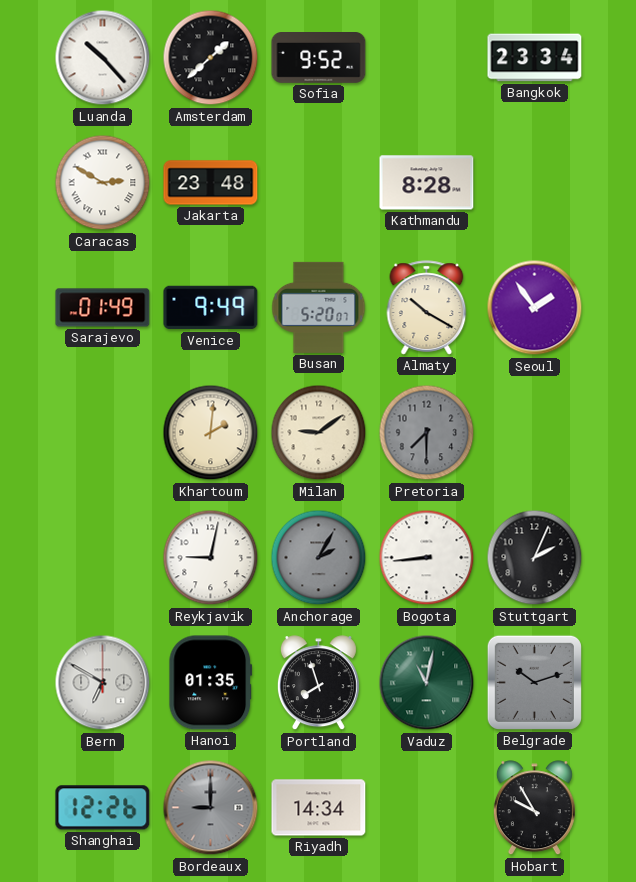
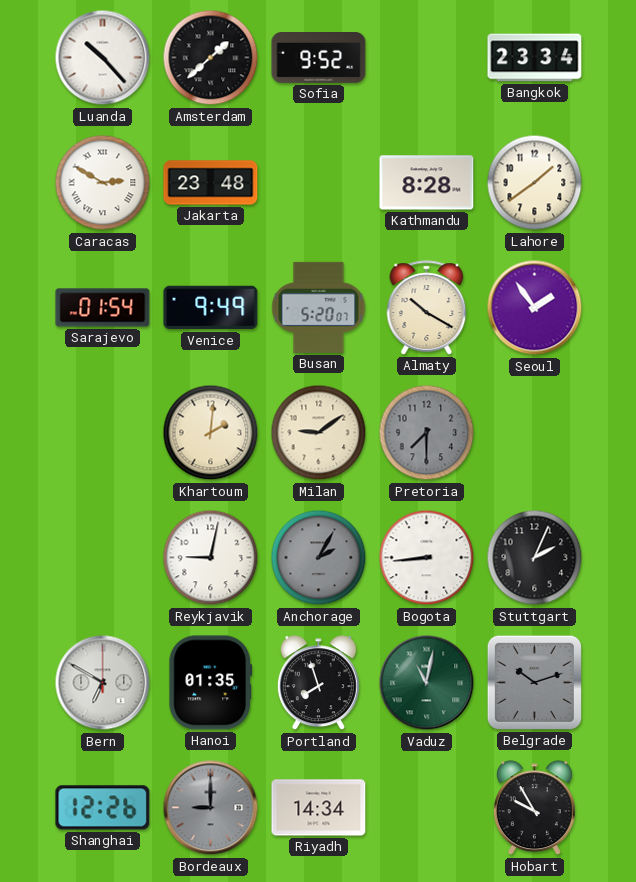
Lahore: none -> 1:39 (535, 183)
Sarajevo: 01:49 -> 01:54 (103, 308)
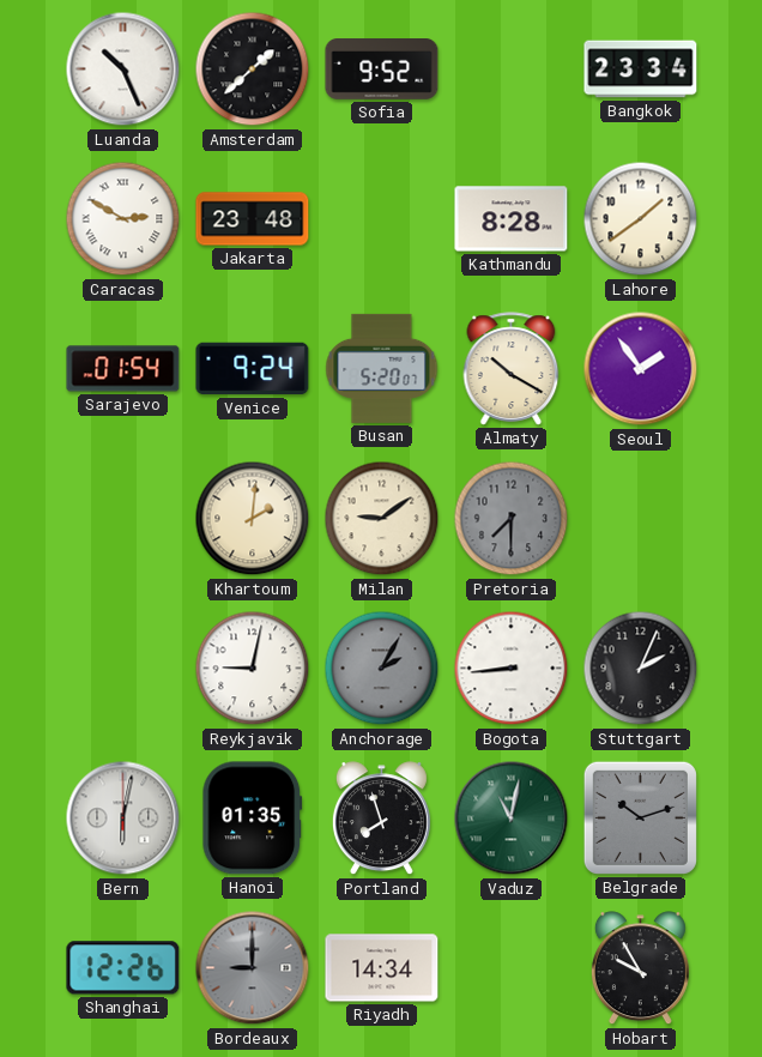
Luanda: 10:23 -> 10:26 (123, 70)
Venice: 9:49 -> 9:24 (253, 369)
Bern: 6:50 -> 6:02 (123, 819)
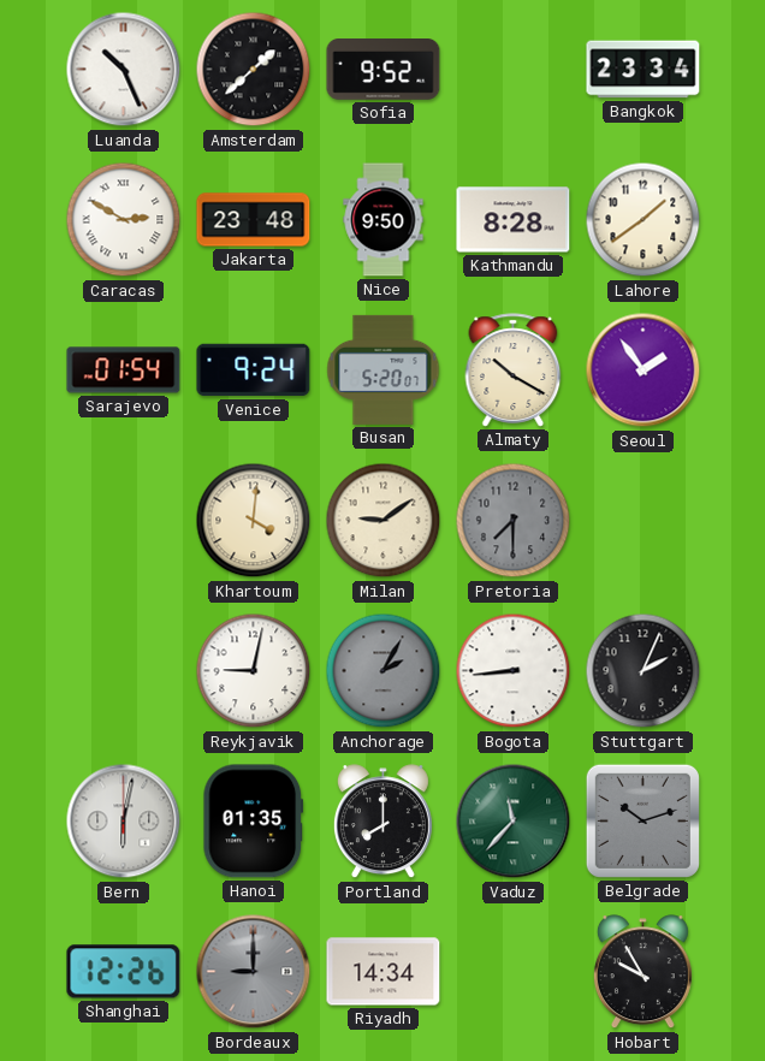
Nice: none -> 9:50 (384, 220)
Khartoum: 2:01 -> 4:01 (254, 521)
Portland: 7:57 -> 8:00 (382, 822)
Vaduz: 11:02 -> 11:37 (514, 822)
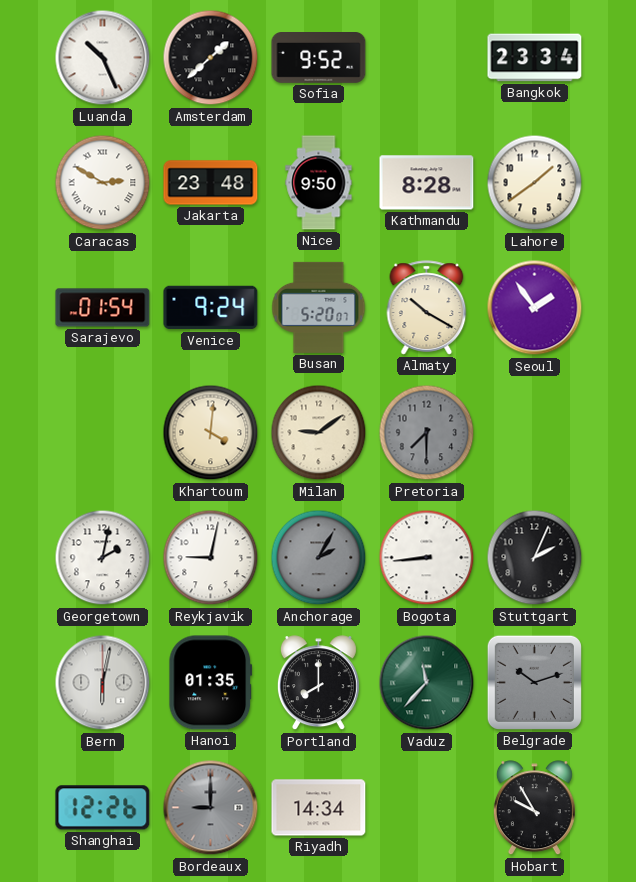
Georgetown: none -> 2:02 (103, 558)
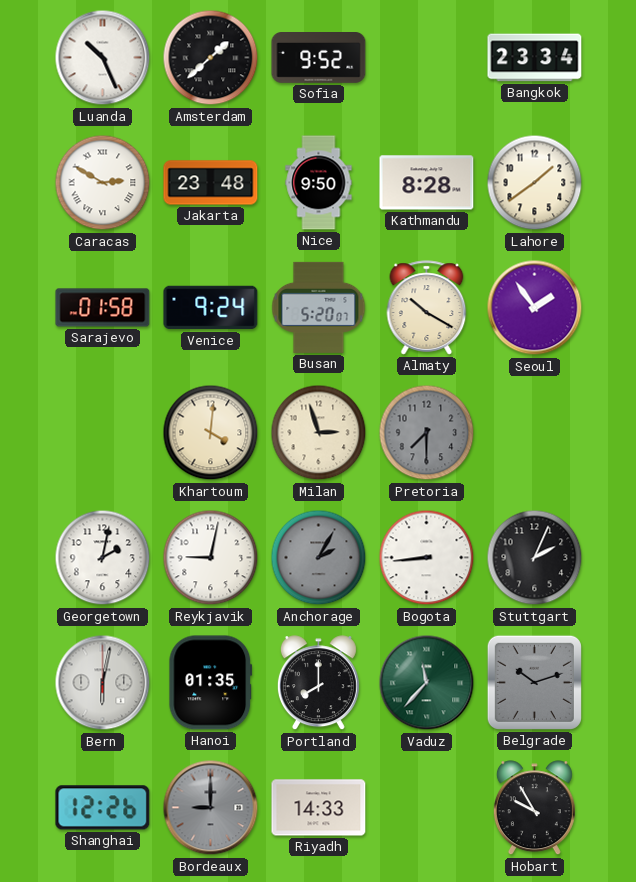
Sarajevo: 01:54 -> 01:58 (103, 308)
Milan: 9:09 -> 2:57 (319, 433)
Riyadh: 14:34 -> 14:33 (319, 808)
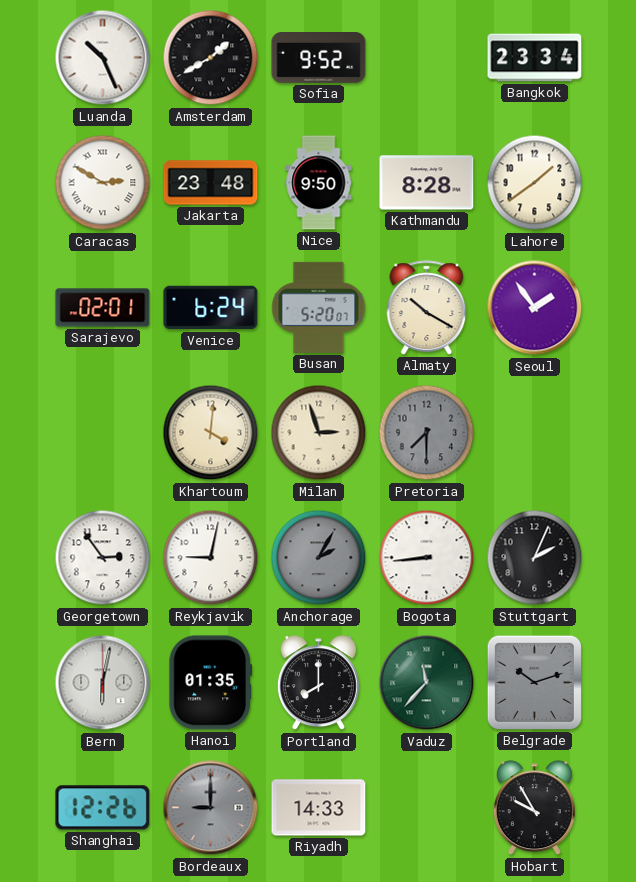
Amsterdam: 1:38 -> 1:40 (211, 58)
Sarajevo: 01:58 -> 02:01 (103, 308)
Venice: 9:24 -> 6:24 (211, 308)
Georgetown: 2:02 -> 2:54 (103, 558)
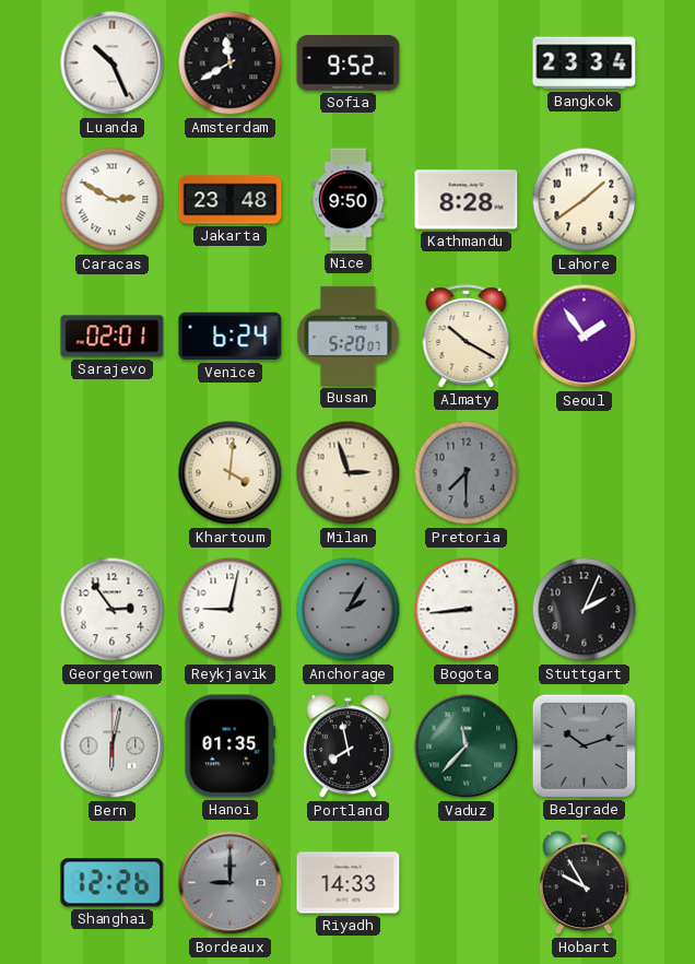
Amsterdam: 1:40 -> 11:40 (231, 63)
Portland: 8:00 -> 7:58 (347, 746)
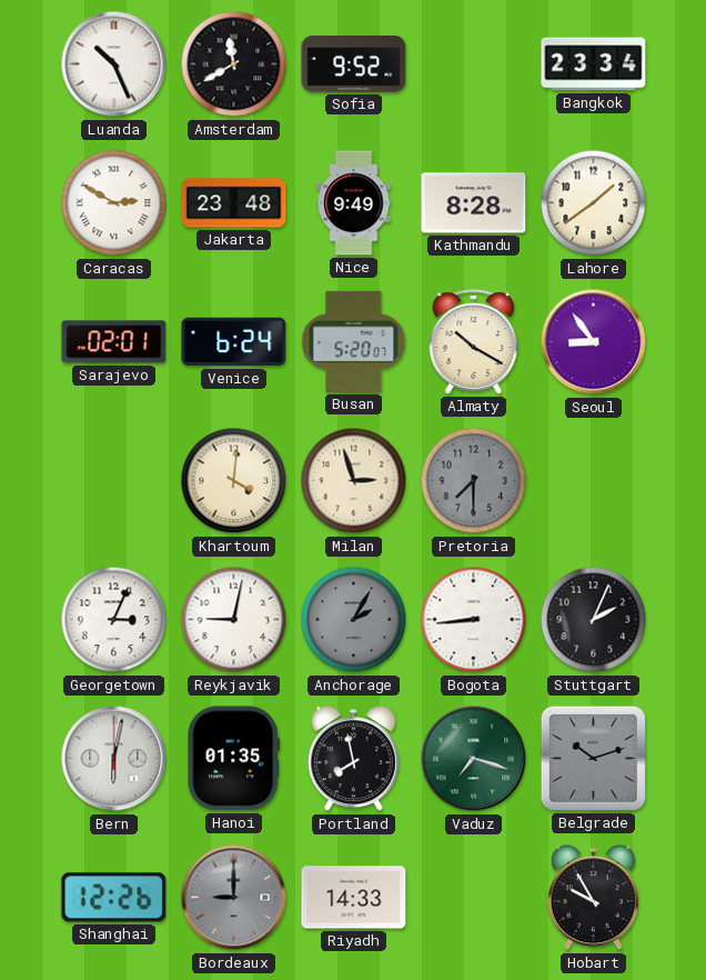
Nice: 9:50 -> 9:49 (354, 203)
Seoul: 1:54 -> 8:54 (594, 342)
Georgetown: 2:54 -> 3:04 (114, 620)
Vaduz: 11:37 -> 7:18 (474, 759)
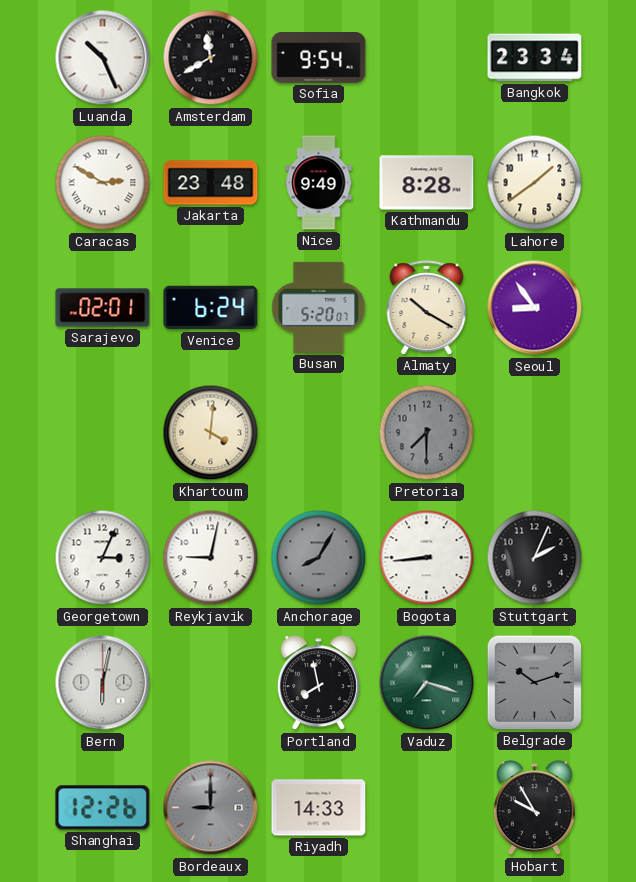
Sofia: 9:52 -> 9:54 (319, 58)
Milan: 2:57 -> none (354, 481)
Anchorage: 2:05 -> 8:05 (319, 558)
Hanoi: 01:35 -> none (234, 759)
